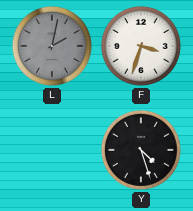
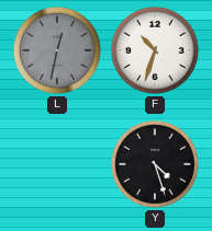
L: 2:02 -> 12:32 (57, 50)
F: 3:33 -> 10:33 (155, 50)
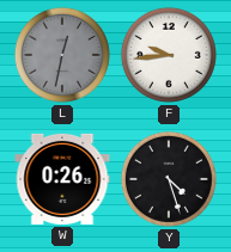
F: 10:33 -> 9:44 (169, 55)
W: none -> 0:26 (62, 179)
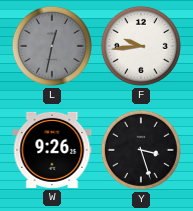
W: 0:26 -> 9:26 (52, 150)
Y: 4:27 -> 3:27 (141, 150)
